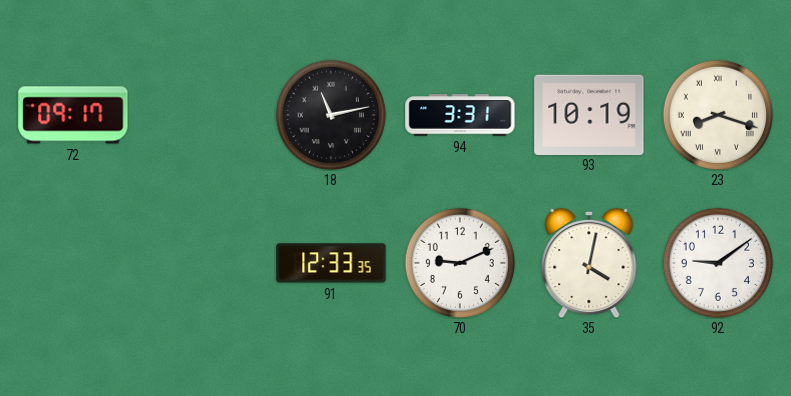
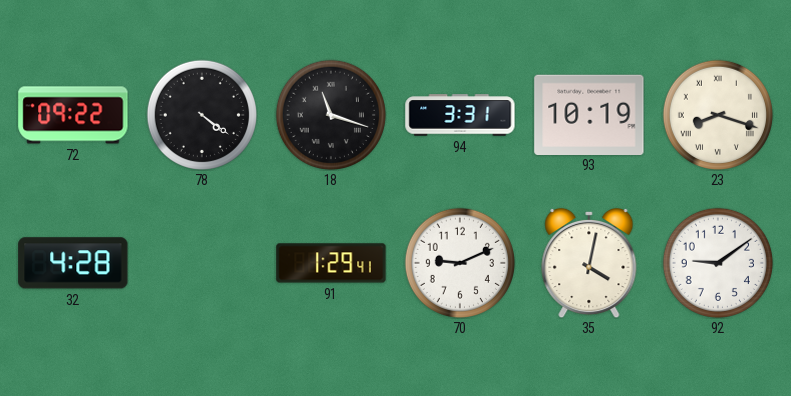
72: 09:17 -> 09:22 (73, 115)
78: none -> 4:21 (202, 115)
18: 11:13 -> 11:18 (331, 115)
32: none -> 4:28 (73, 263)
91: 12:33 -> 1:29 (331, 263)
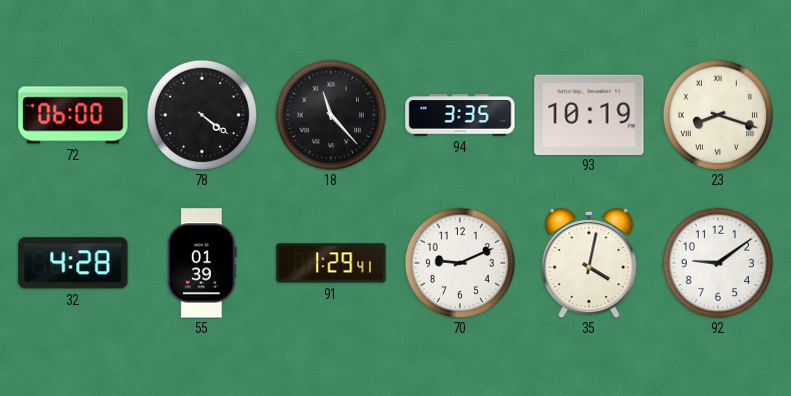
72: 09:22 -> 06:00 (73, 115)
18: 11:18 -> 11:23 (331, 115)
94: 3:31 -> 3:35 (460, 115)
55: none -> 01:39 (202, 263)
